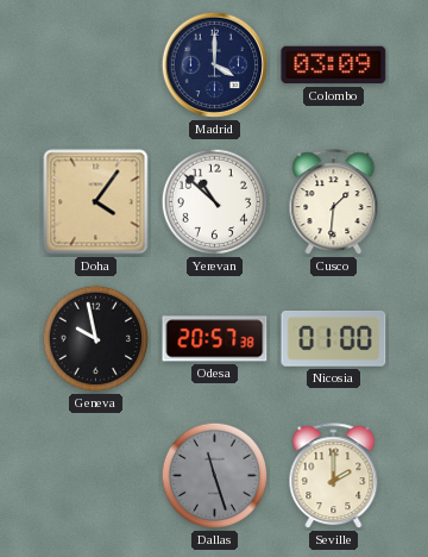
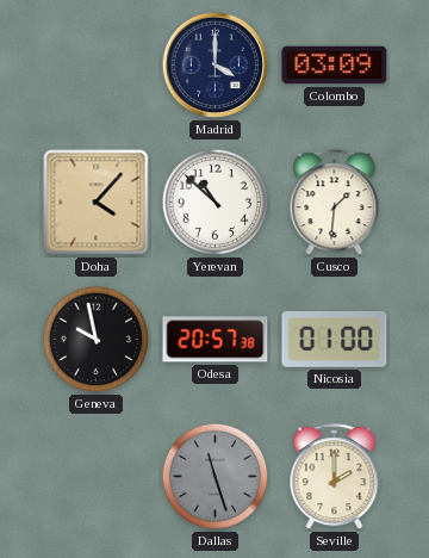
Doha: 4:06 -> 4:07 (97, 203)
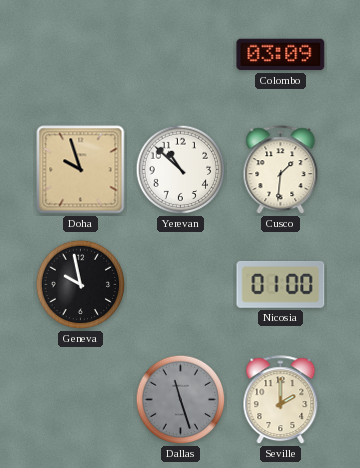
Madrid: 4:00 -> none (216, 66)
Doha: 4:07 -> 9:57 (81, 170)
Odesa: 20:57 -> none (216, 340)
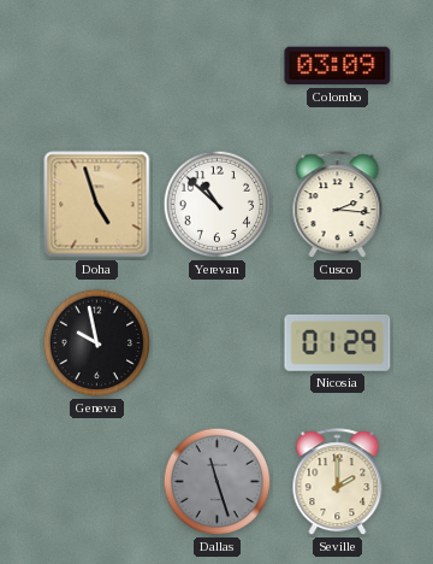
Doha: 9:57 -> 4:57 (97, 205)
Cusco: 1:31 -> 2:16 (338, 205)
Nicosia: 01:00 -> 01:29 (338, 343)
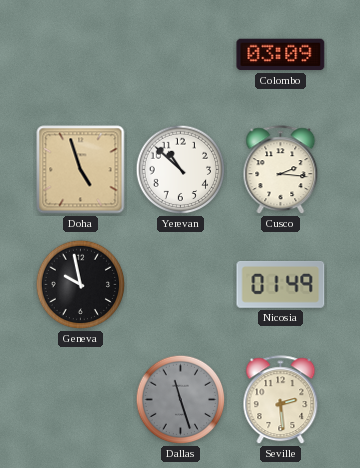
Nicosia: 01:29 -> 01:49 (281, 285)
Seville: 2:00 -> 2:29 (281, 400)
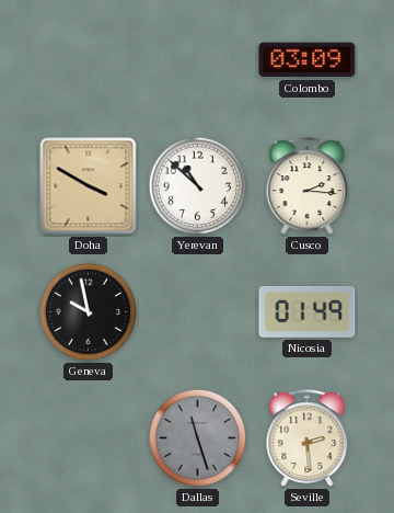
Doha: 4:57 -> 3:50 (89, 186)
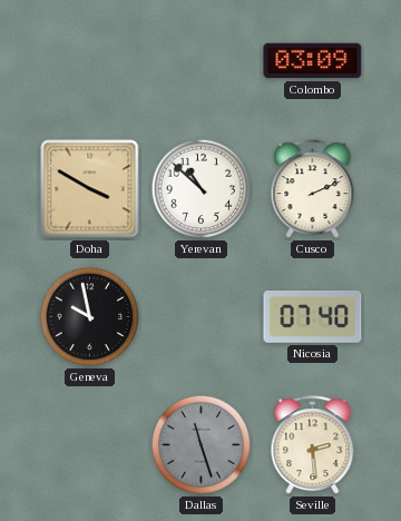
Cusco: 2:16 -> 2:11 (313, 189)
Nicosia: 01:49 -> 07:40 (313, 317)
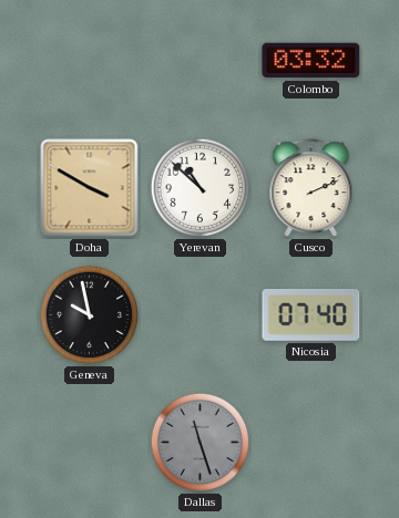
Colombo: 03:09 -> 03:32 (311, 61)
Seville: 2:29 -> none (313, 445)
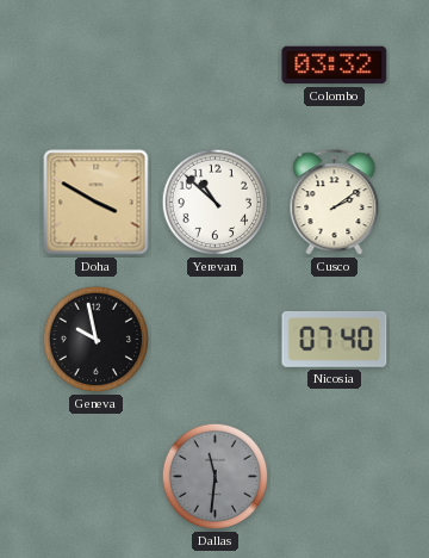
Cusco: 2:11 -> 2:09 (335, 203)
Dallas: 11:27 -> 11:31 (216, 477)
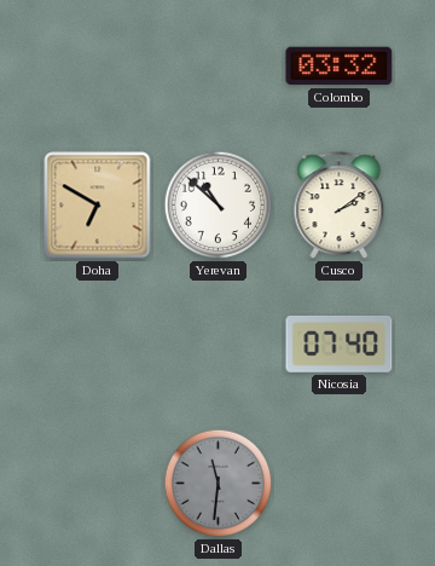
Doha: 3:50 -> 6:50 (98, 206)
Geneva: 9:58 -> none (97, 340)
